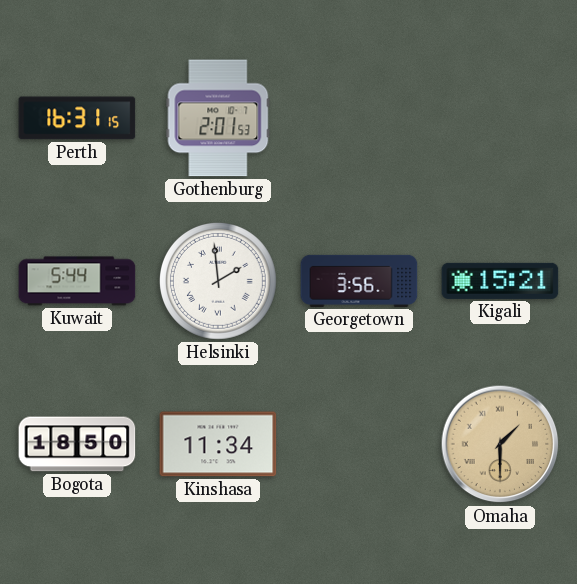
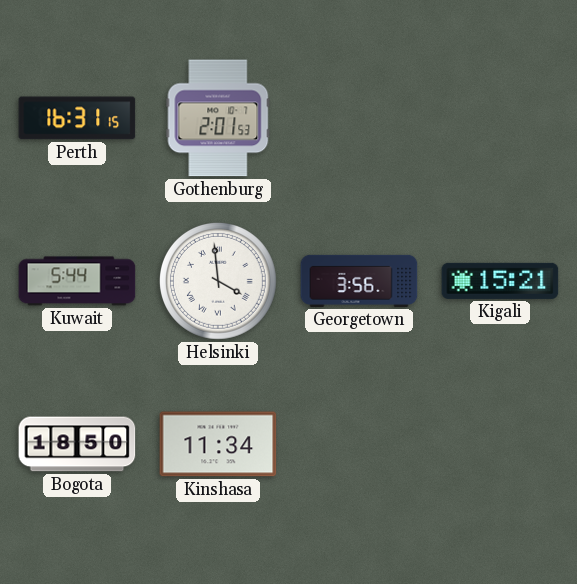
Helsinki: 1:59 -> 3:59 (218, 281)
Omaha: 1:30 -> none (500, 444)
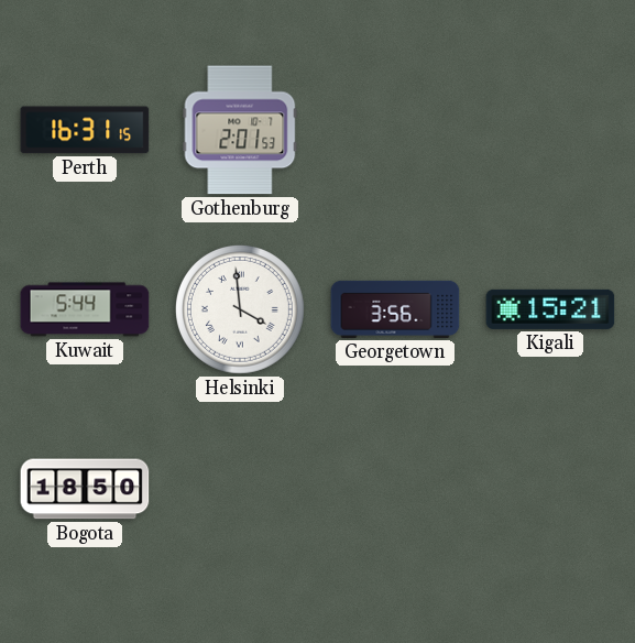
Kinshasa: 11:34 -> none (218, 444)
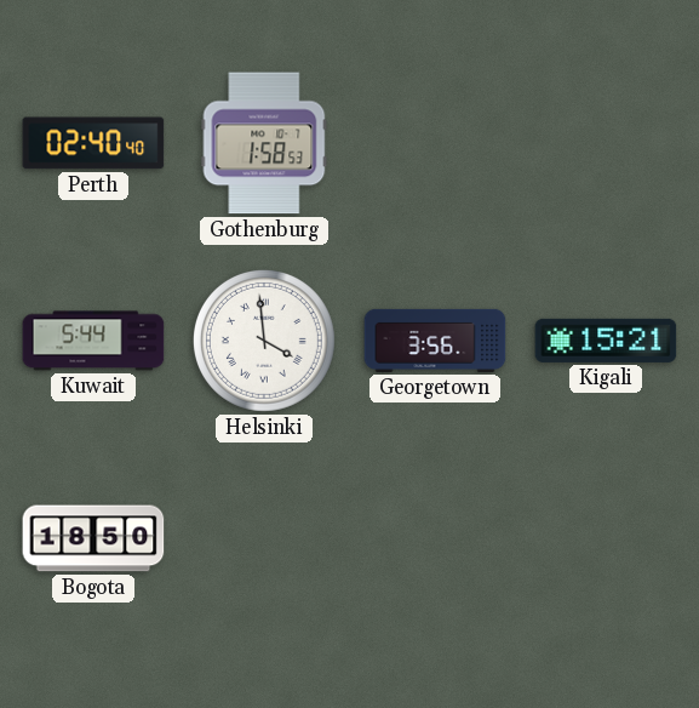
Perth: 16:31 -> 02:40 (93, 143)
Gothenburg: 2:01 -> 1:58 (264, 143)
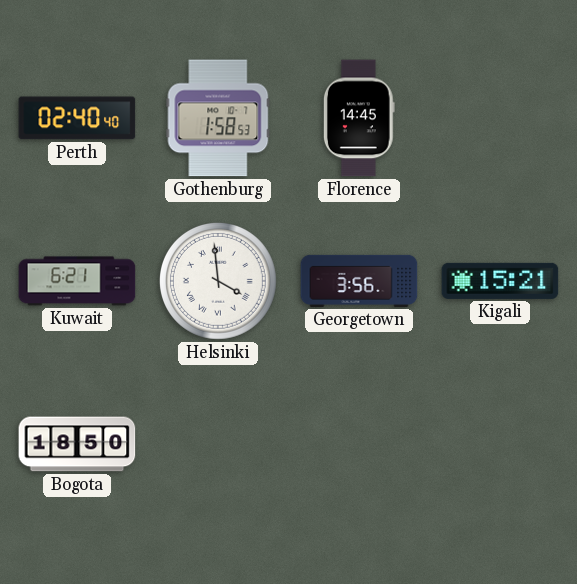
Florence: none -> 14:45 (359, 118)
Kuwait: 5:44 -> 6:21 (77, 281)
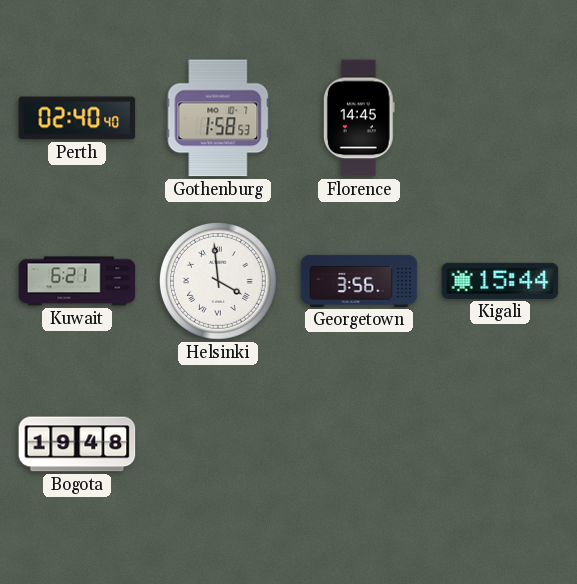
Kigali: 15:21 -> 15:44 (500, 281)
Bogota: 18:50 -> 19:48 (77, 444)
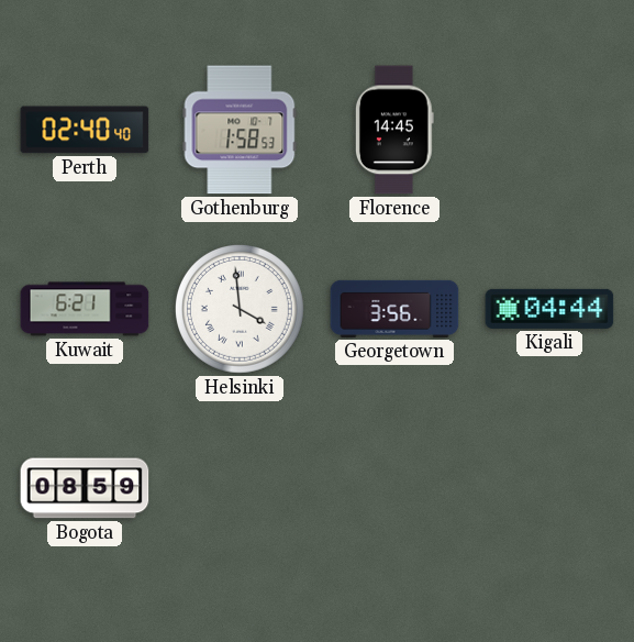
Kigali: 15:44 -> 04:44 (549, 309)
Bogota: 19:48 -> 08:59 (85, 488)
